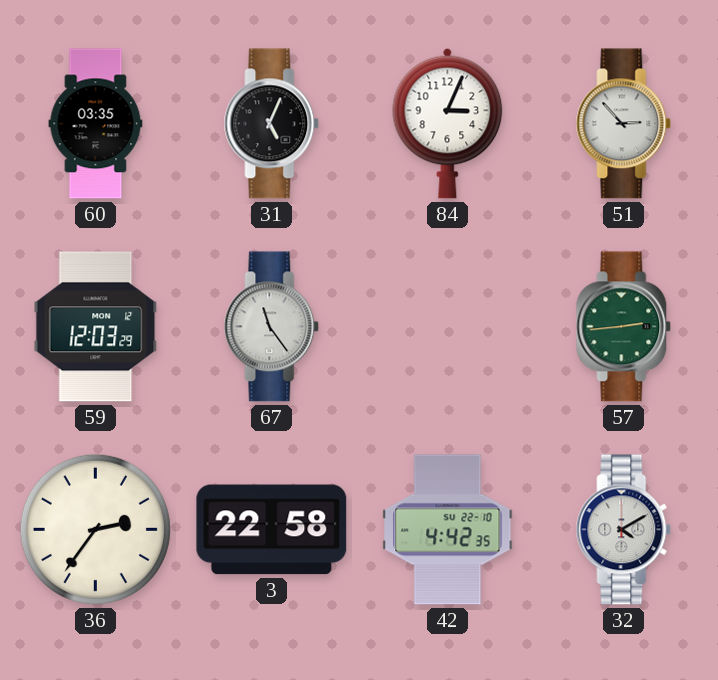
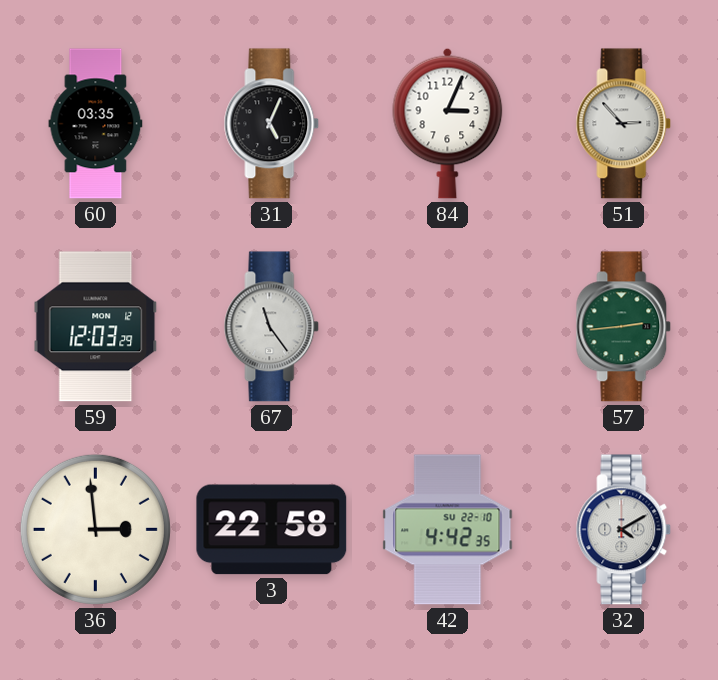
36: 2:36 -> 2:59 (95, 529)
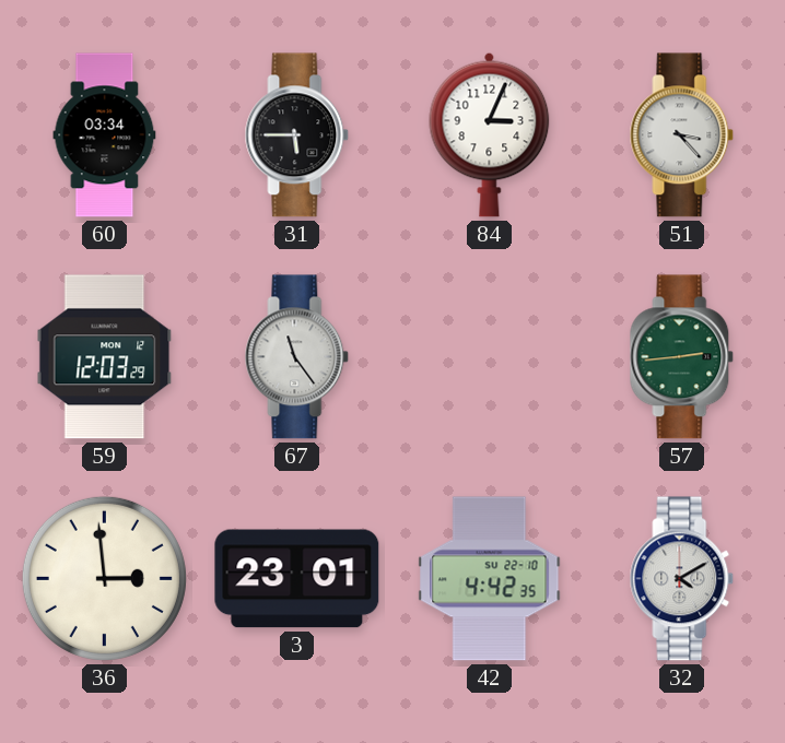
60: 03:35 -> 03:34 (105, 135)
31: 5:04 -> 5:45 (297, 135)
51: 2:53 -> 3:23 (682, 135)
3: 22:58 -> 23:01 (297, 579)
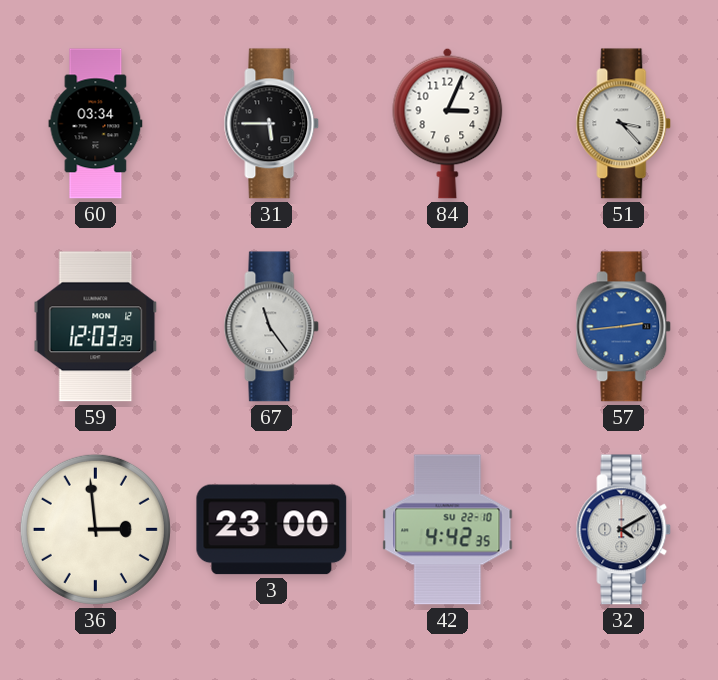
57 dial: green -> blue (624, 327)
3: 23:01 -> 23:00 (272, 530)
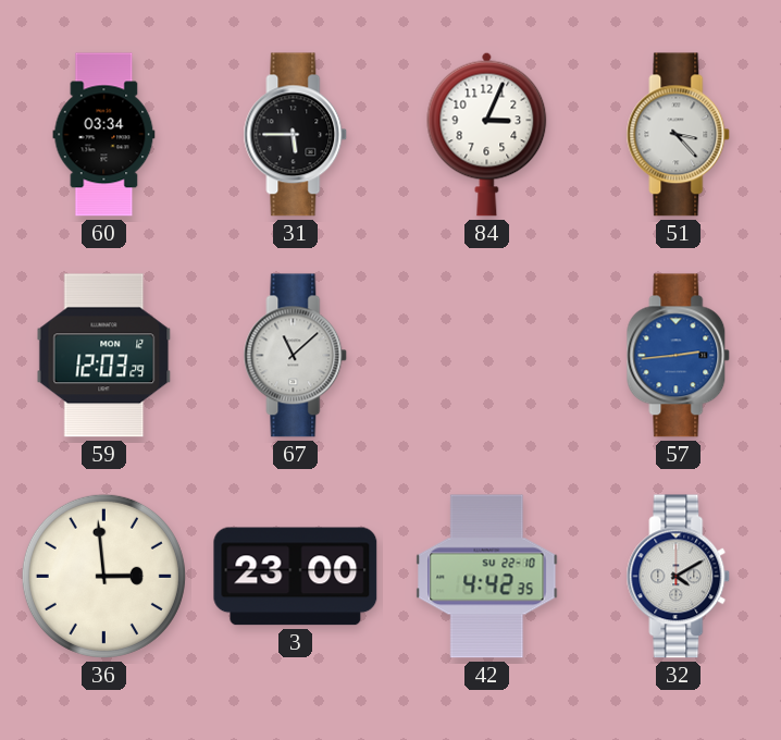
67: 11:24 -> 11:08 (296, 356)
